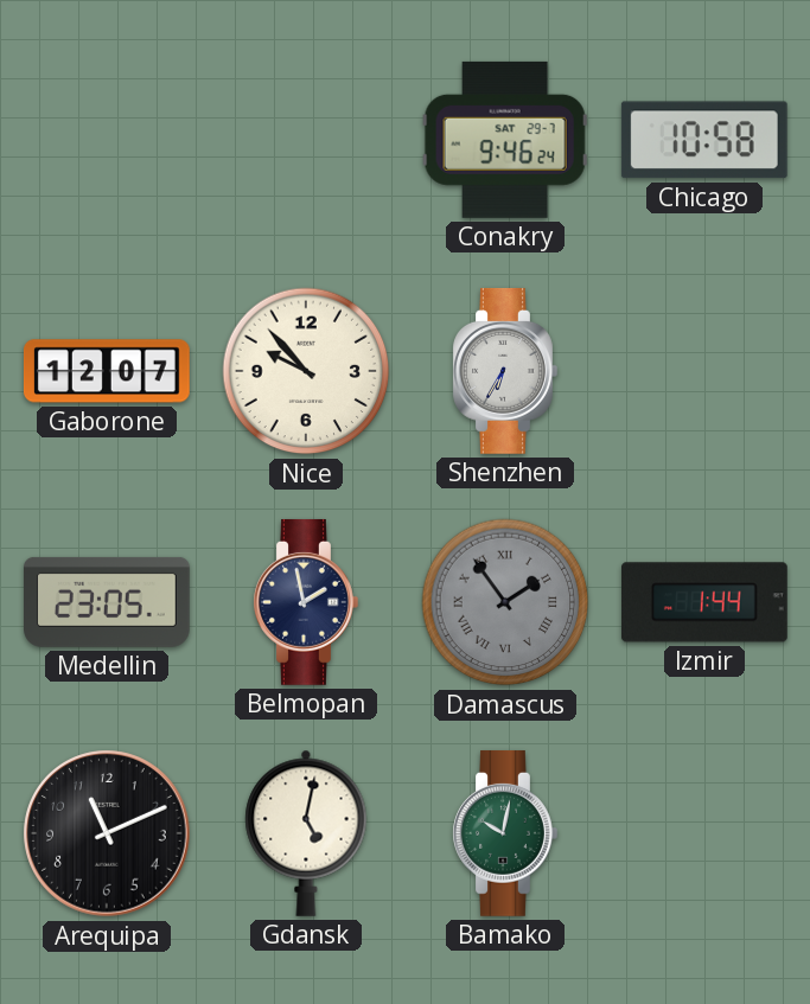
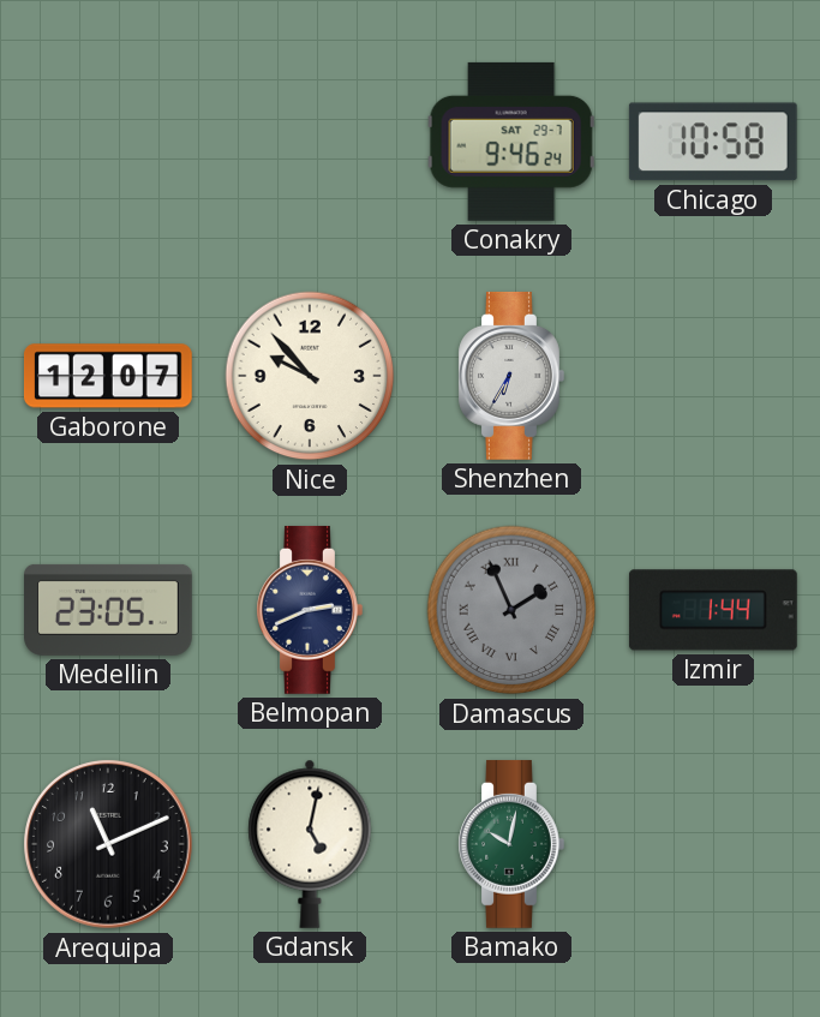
Belmopan: 1:58 -> 2:41 (310, 610)
Damascus: 1:54 -> 1:56 (511, 610)
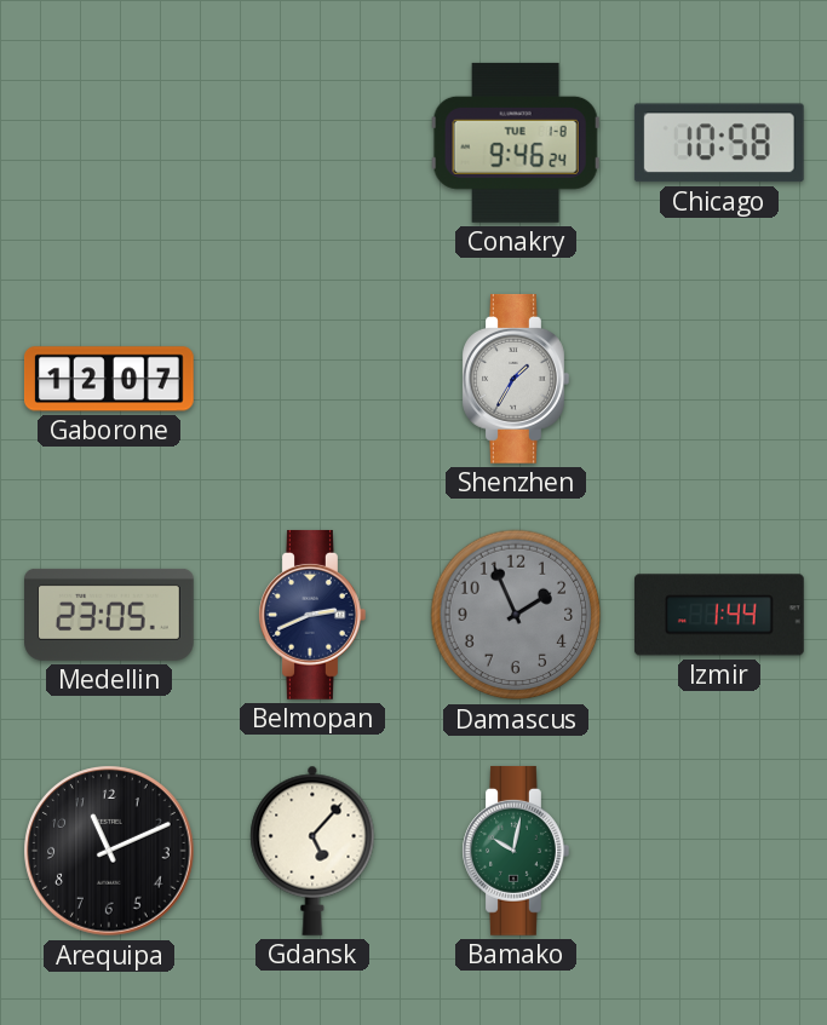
Conakry date: SAT 29-7 -> TUE 1-8 (516, 143)
Nice: 9:53 -> none (310, 376)
Shenzhen: 6:35 -> 1:35 (516, 379)
Damascus numerals: Roman -> Arabic (516, 615)
Gdansk: 5:02 -> 5:07 (312, 851)
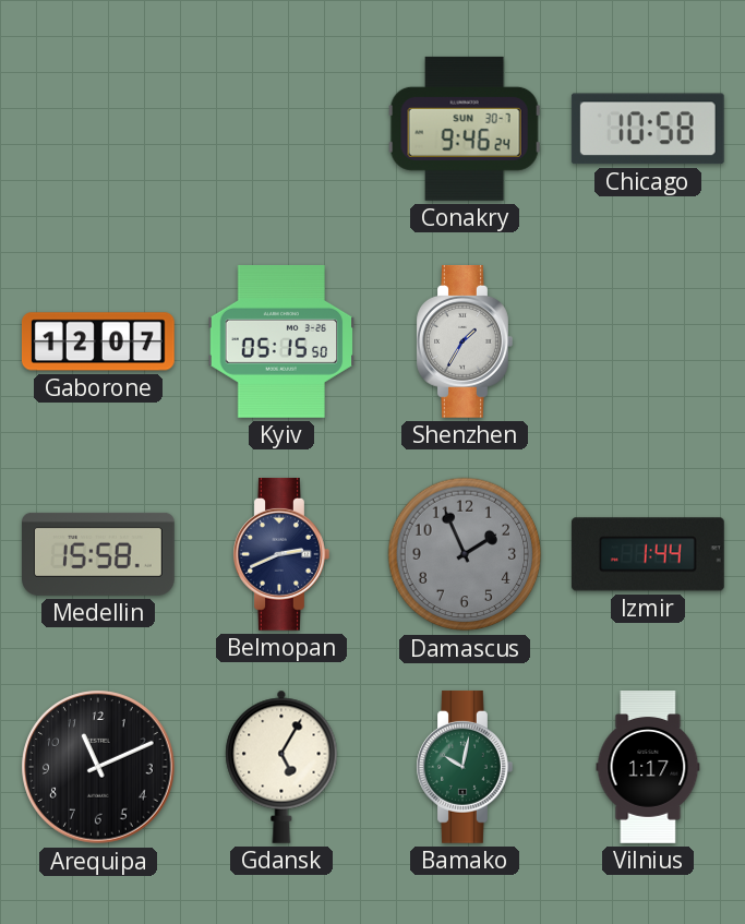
Conakry date: TUE 1-8 -> SUN 30-7 (465, 129)
Kyiv: none -> 05:15 (281, 341)
Medellin: 23:05 -> 15:58 (99, 554)
Gdansk: 5:07 -> 5:05 (281, 767)
Vilnius: none -> 1:17 (648, 767)
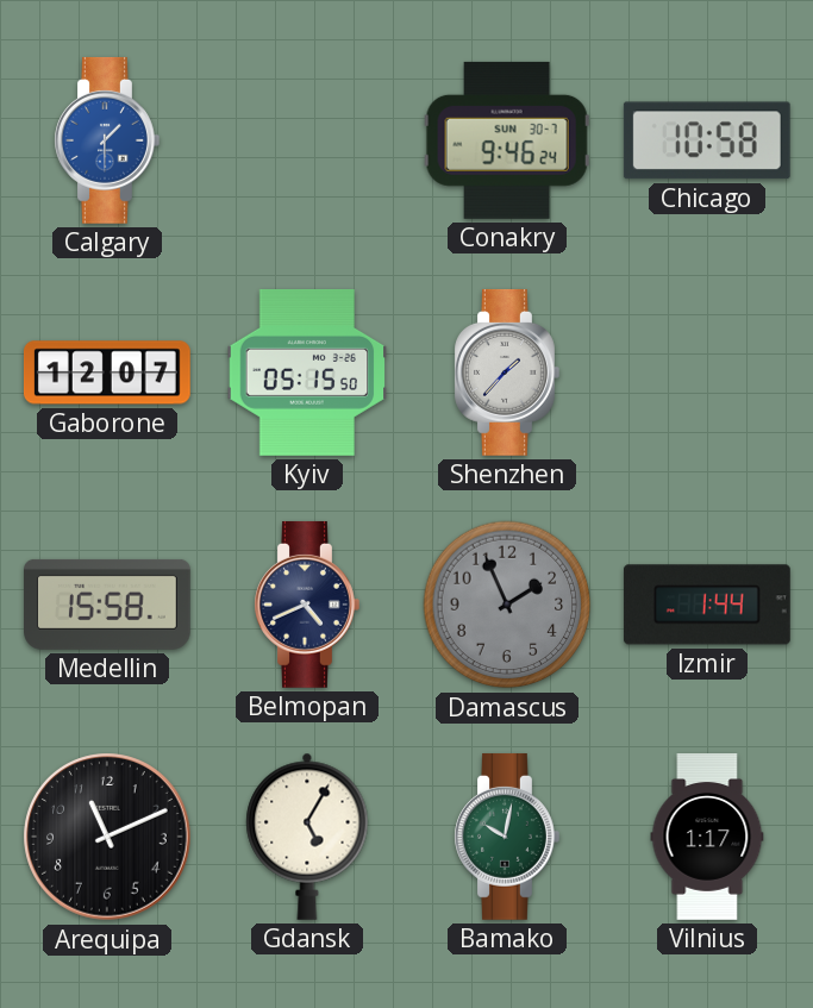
Calgary: none -> 1:30 (107, 140)
Shenzhen: 1:35 -> 1:37 (507, 372)
Belmopan: 2:41 -> 4:41 (307, 605)
